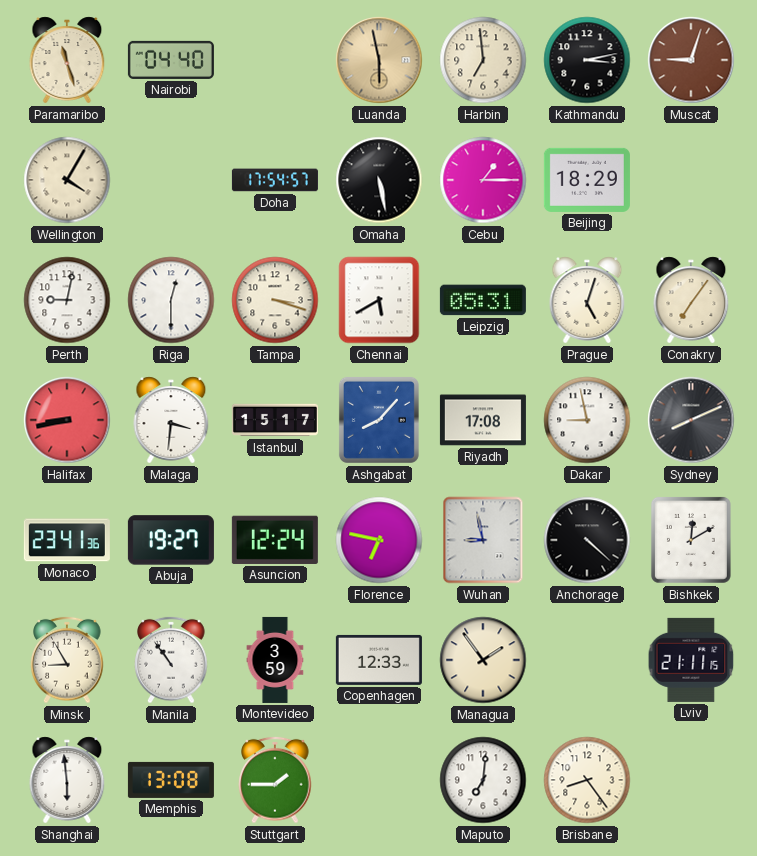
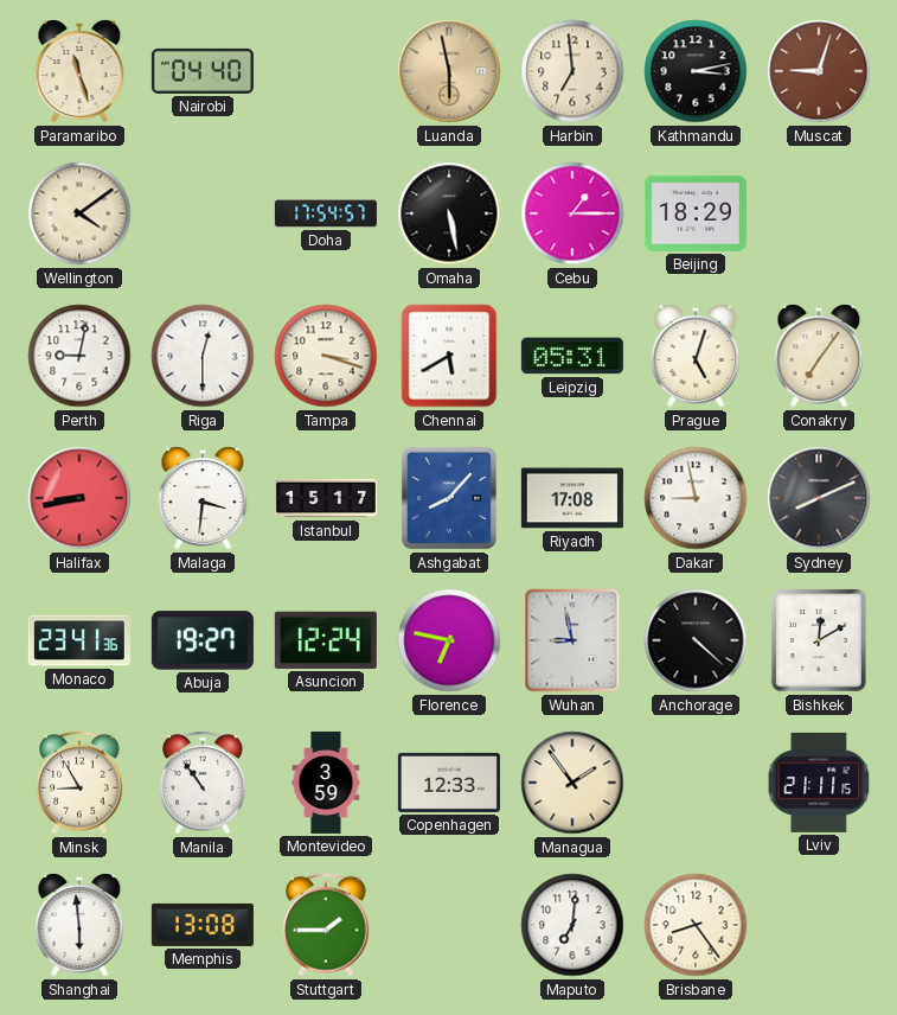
Wellington: 4:05 -> 4:09 (79, 213)
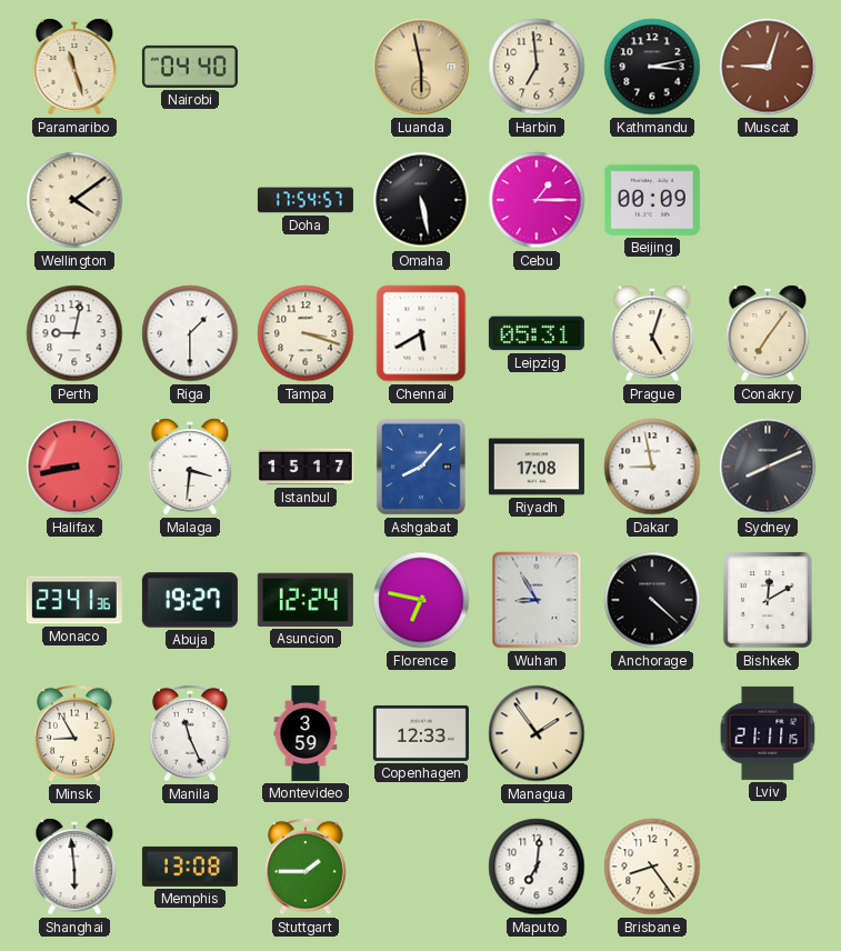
Beijing: 18:29 -> 00:09 (652, 200)
Riga: 12:30 -> 1:30 (190, 333)
Wuhan: 8:58 -> 8:55 (537, 600)
Manila: 10:54 -> 11:26 (190, 733)
